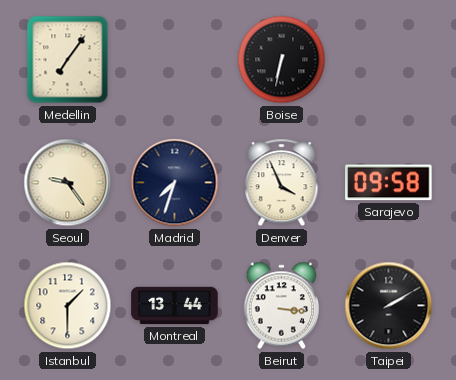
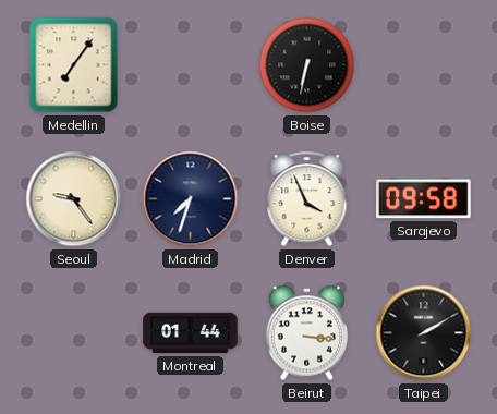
Istanbul: 1:30 -> none (68, 306)
Montreal: 13:44 -> 01:44 (191, 333)
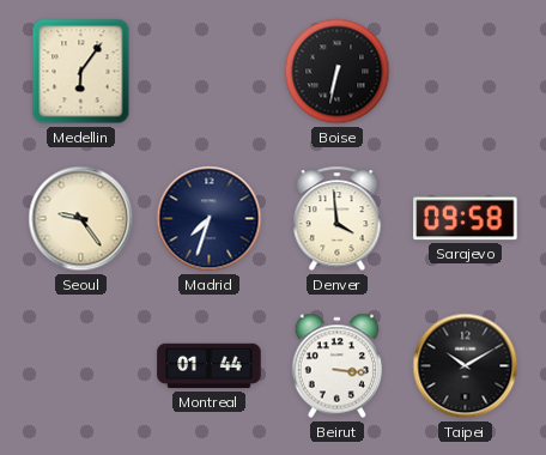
Medellin: 7:06 -> 6:06 (81, 72)
Denver: 3:56 -> 3:59 (338, 219)
Taipei: 2:10 -> 10:10 (466, 366)
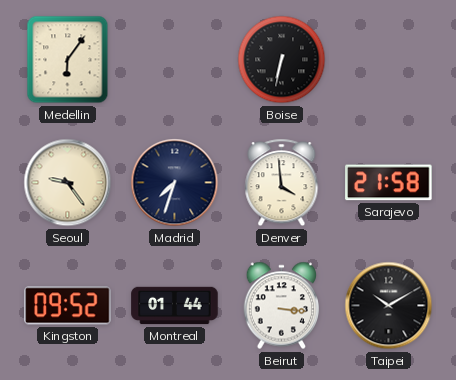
Sarajevo: 09:58 -> 21:58 (389, 183)
Kingston: none -> 09:52 (68, 306)
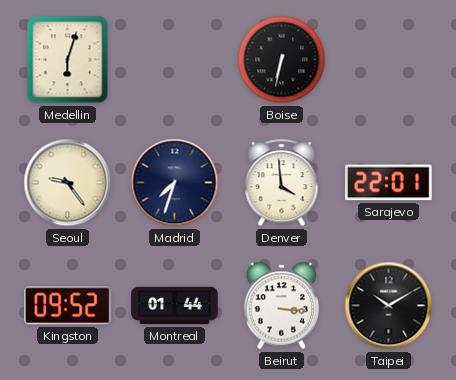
Medellin: 6:06 -> 6:03 (68, 60)
Sarajevo: 21:58 -> 22:01 (389, 183)
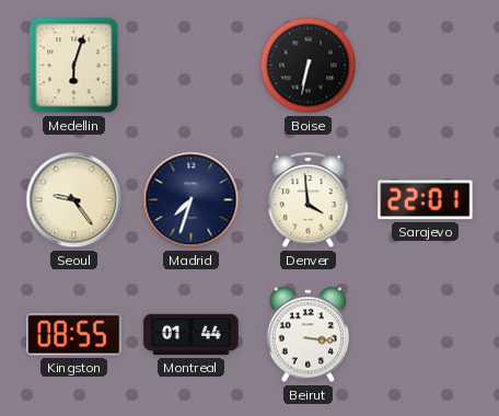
Kingston: 09:52 -> 08:55 (74, 335)
Taipei: 10:10 -> none (389, 306)
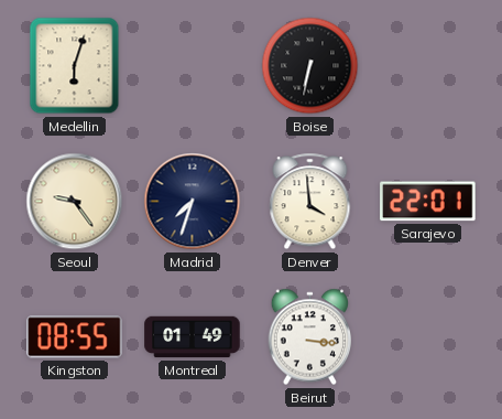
Montreal: 01:44 -> 01:49 (193, 337)
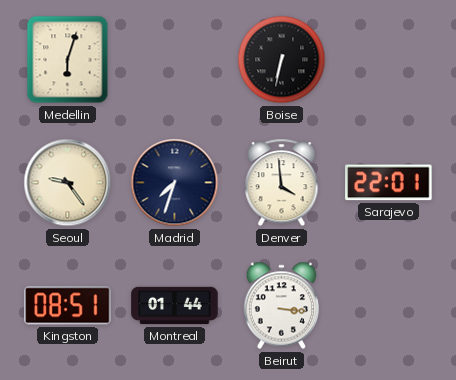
Kingston: 08:55 -> 08:51 (68, 306)
Montreal: 01:49 -> 01:44 (175, 306)
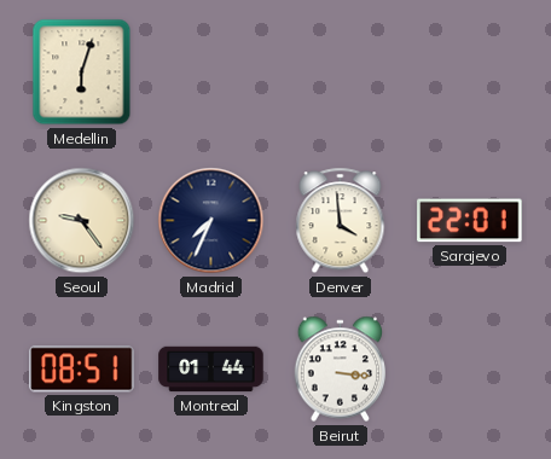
Boise: 6:32 -> none (282, 60)
Madrid: 7:33 -> 7:34 (211, 221)
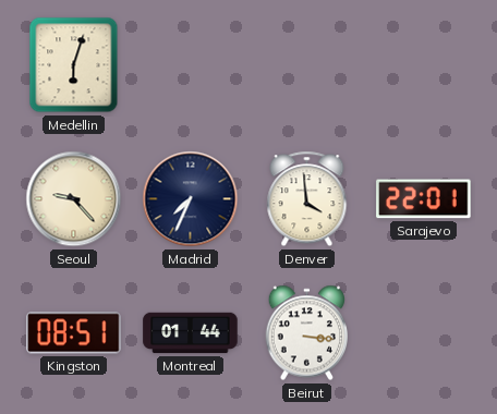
Seoul: 9:24 -> 9:23 (74, 199)
